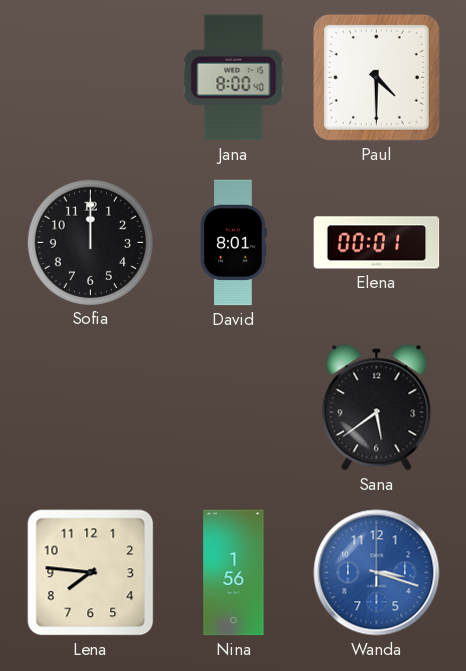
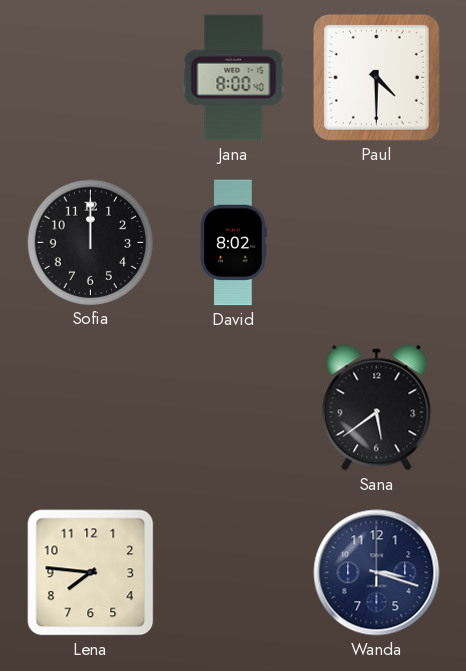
David: 8:01 -> 8:02 (233, 243)
Elena: 00:01 -> none (377, 243)
Nina: 1:56 -> none (234, 573)
Wanda dial: blue -> navy (377, 573)
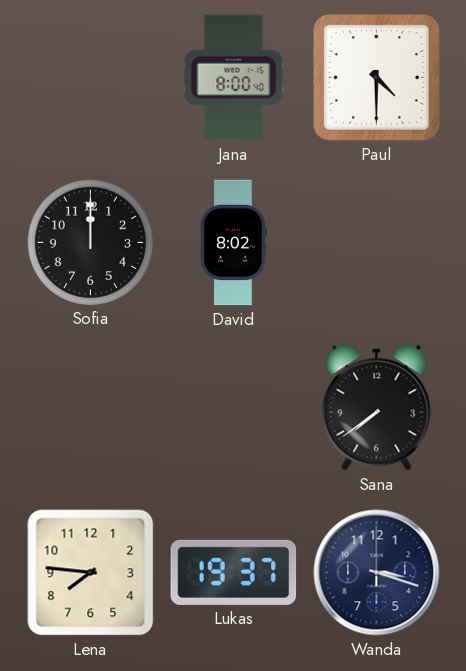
Sana: 5:39 -> 7:39 (377, 408)
Lukas: none -> 19:37 (234, 572)
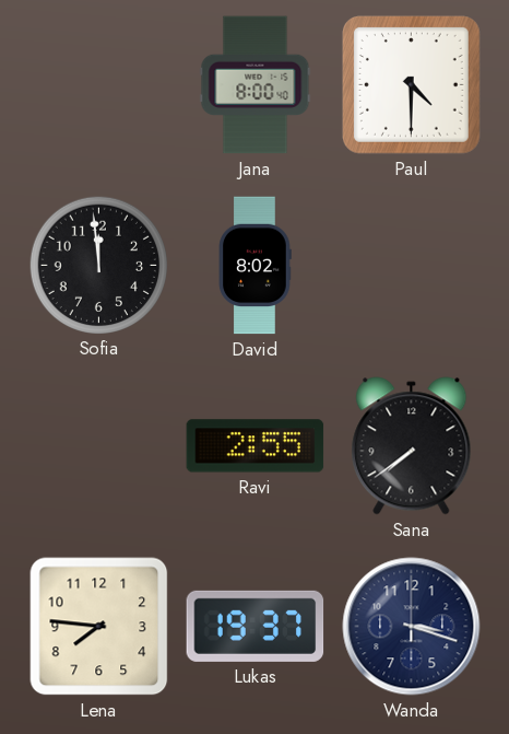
Sofia: 12:00 -> 11:59 (98, 265)
Ravi: none -> 2:55 (256, 446)
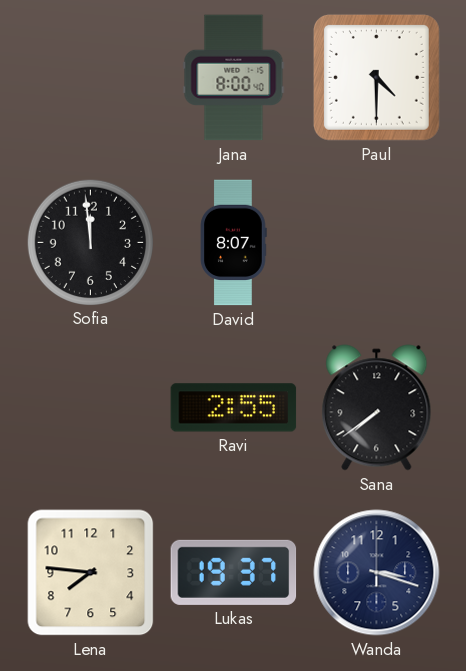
David: 8:02 -> 8:07 (233, 243)
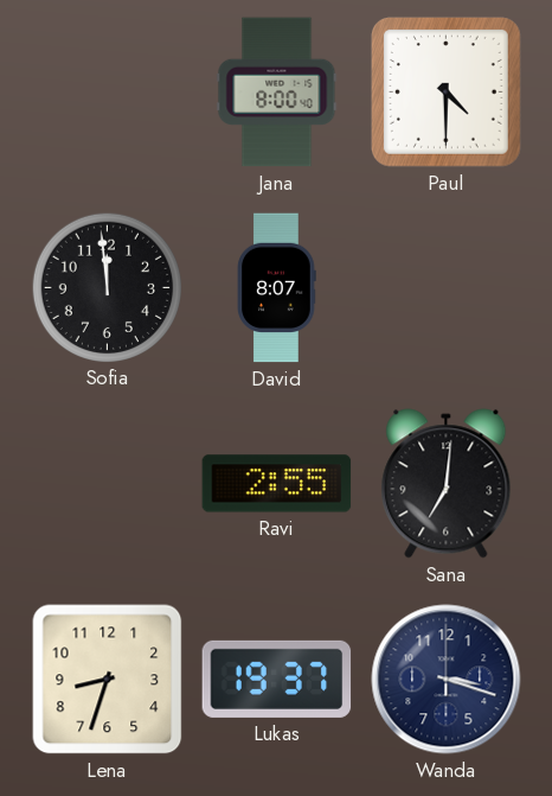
Sana: 7:39 -> 7:01 (447, 484)
Lena: 7:46 -> 8:33 (108, 680)
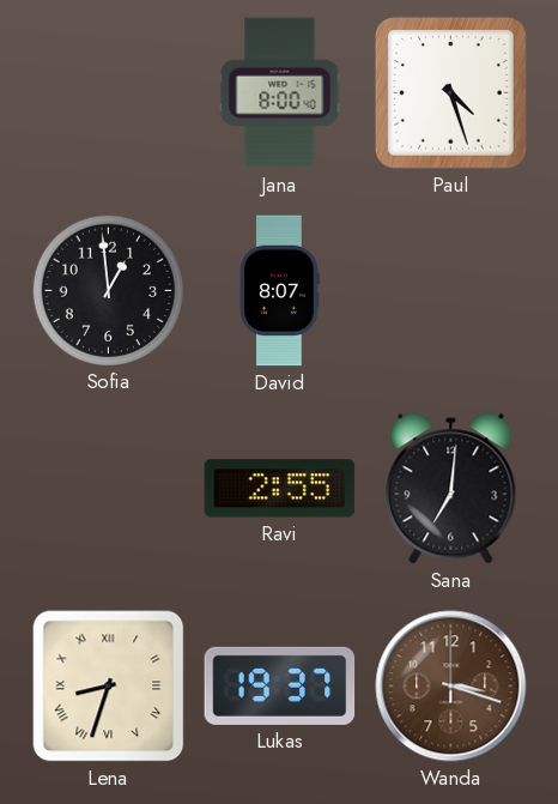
Paul: 4:30 -> 4:27 (450, 92)
Sofia: 11:59 -> 12:59 (108, 290)
Lena numerals: Arabic -> Roman (109, 687)
Wanda dial: navy -> brown (451, 687)
